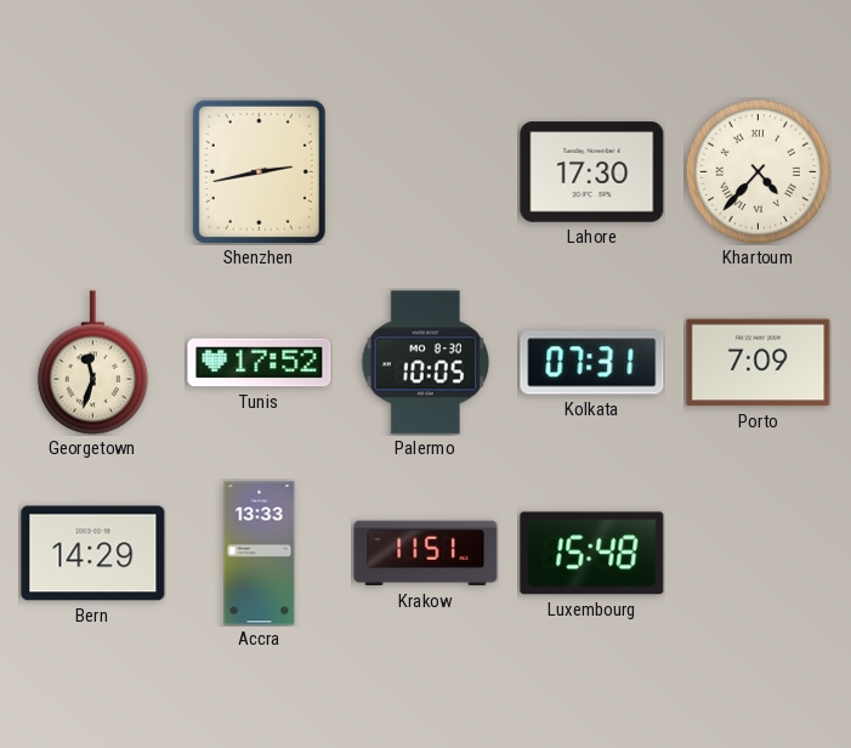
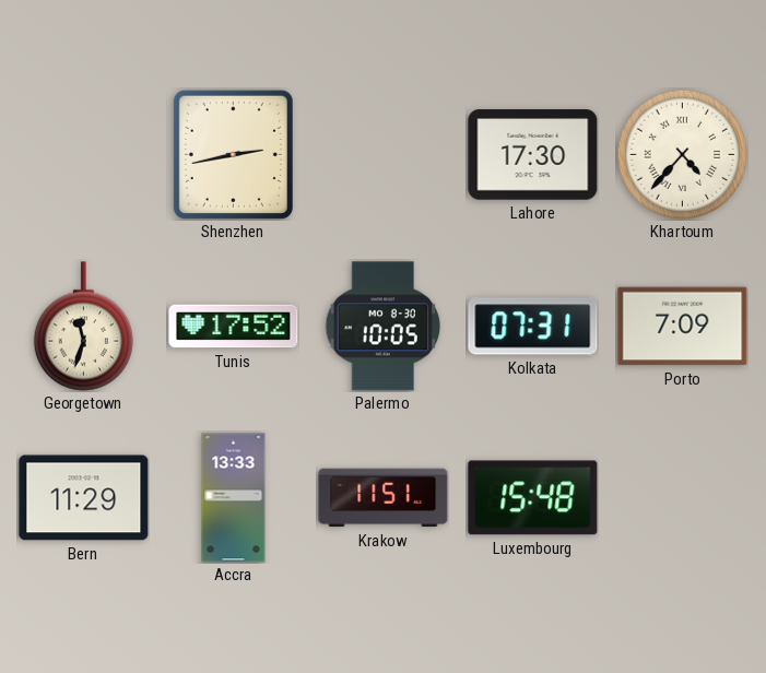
Bern: 14:29 -> 11:29 (84, 498)
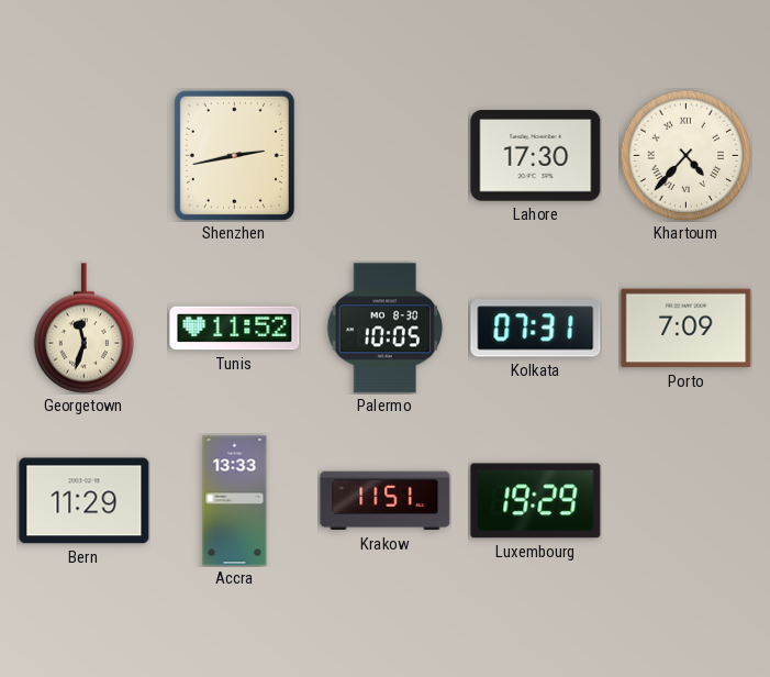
Tunis: 17:52 -> 11:52 (235, 329)
Luxembourg: 15:48 -> 19:29 (536, 501)
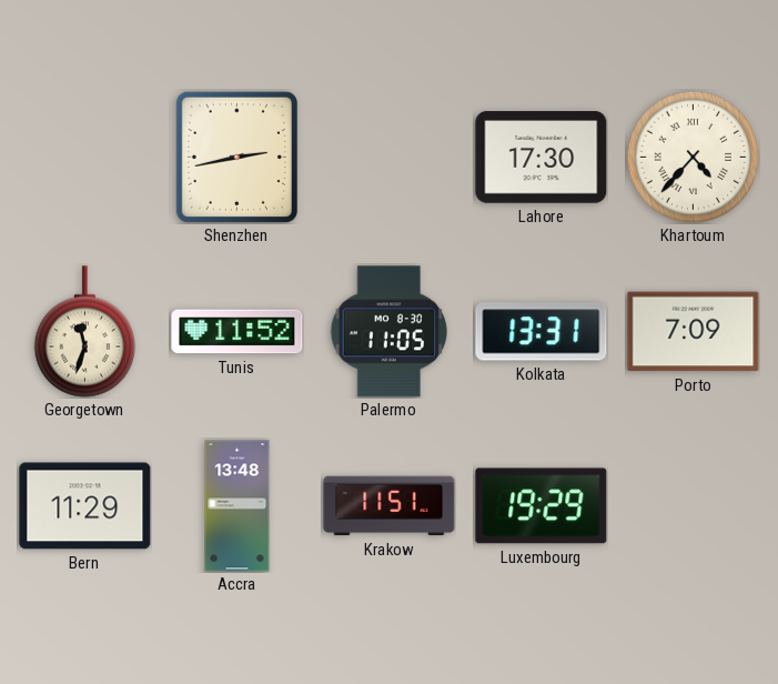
Palermo: 10:05 -> 11:05 (390, 332)
Kolkata: 07:31 -> 13:31 (542, 332)
Accra: 13:33 -> 13:48 (238, 506)
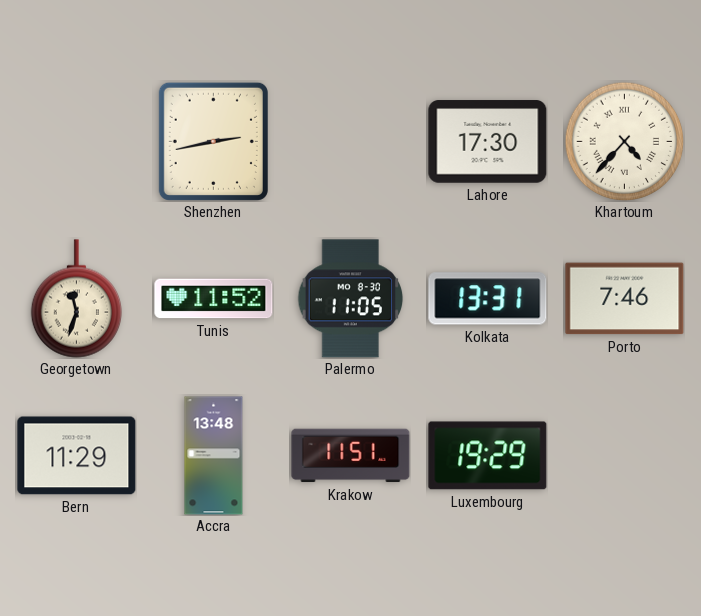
Porto: 7:09 -> 7:46 (625, 299)
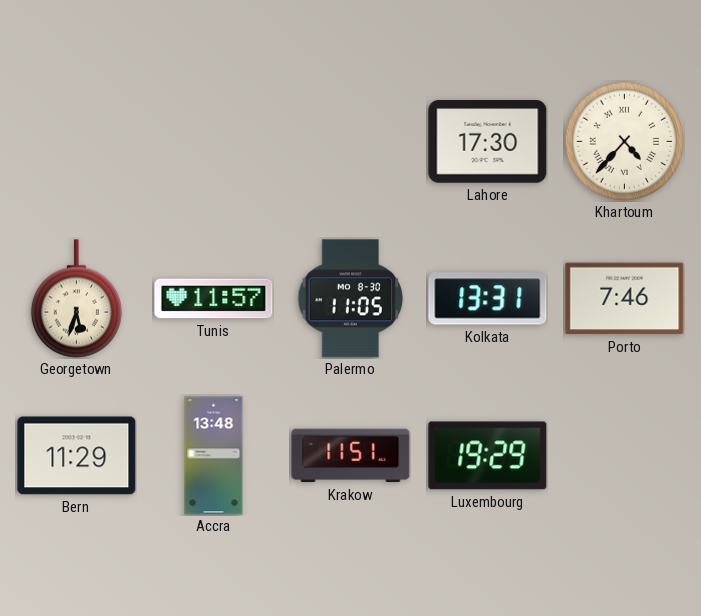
Shenzhen: 2:43 -> none (213, 141)
Georgetown: 11:33 -> 5:33 (76, 299)
Tunis: 11:52 -> 11:57 (214, 299)
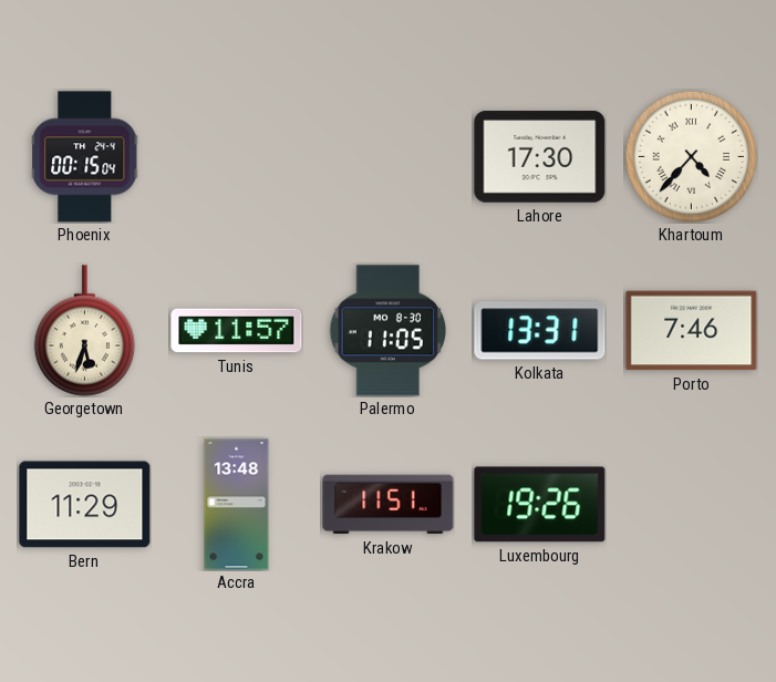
Phoenix: none -> 00:15 (85, 157)
Luxembourg: 19:29 -> 19:26 (540, 505)
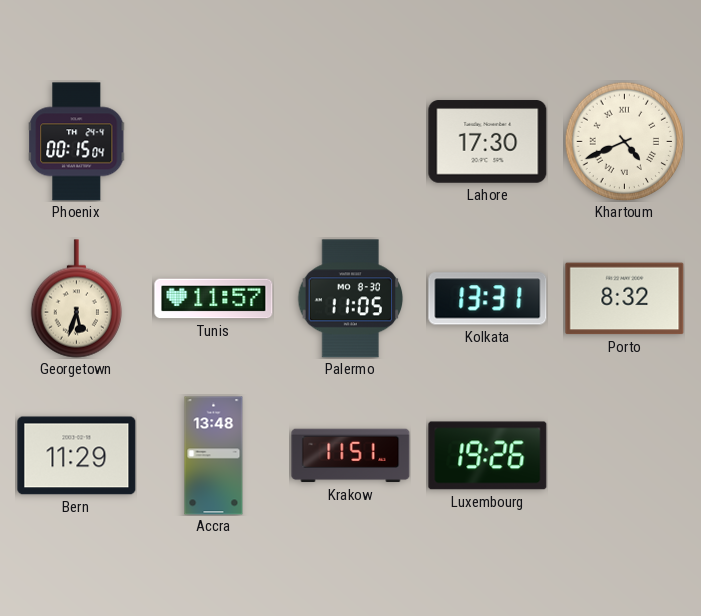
Khartoum: 4:37 -> 4:41 (624, 141)
Porto: 7:46 -> 8:32 (625, 299)
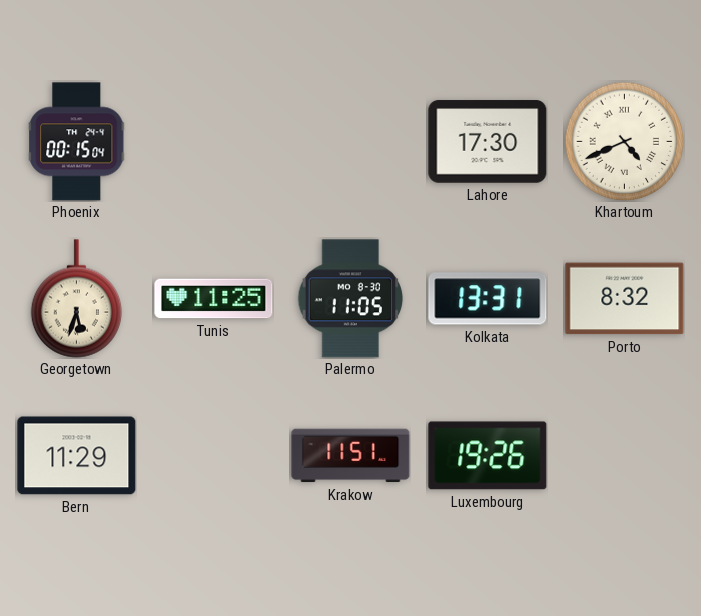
Tunis: 11:57 -> 11:25 (214, 299)
Accra: 13:48 -> none (214, 456)
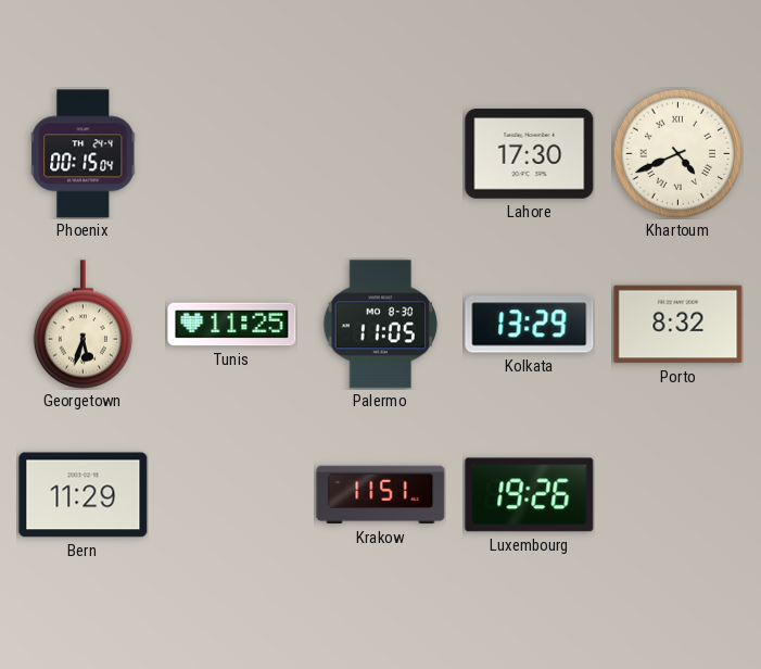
Kolkata: 13:31 -> 13:29 (530, 325)
